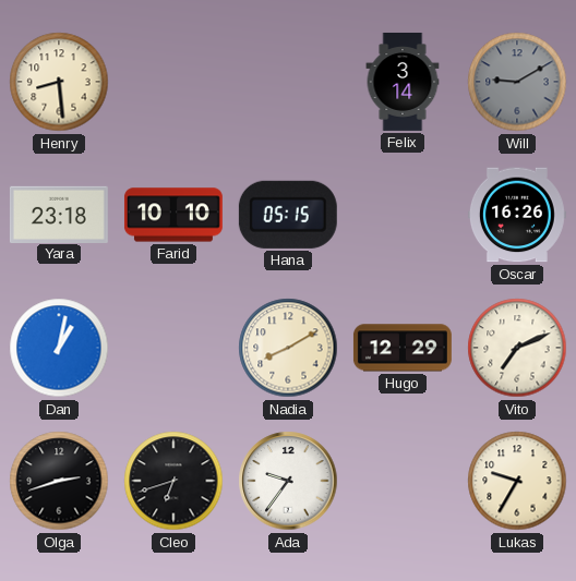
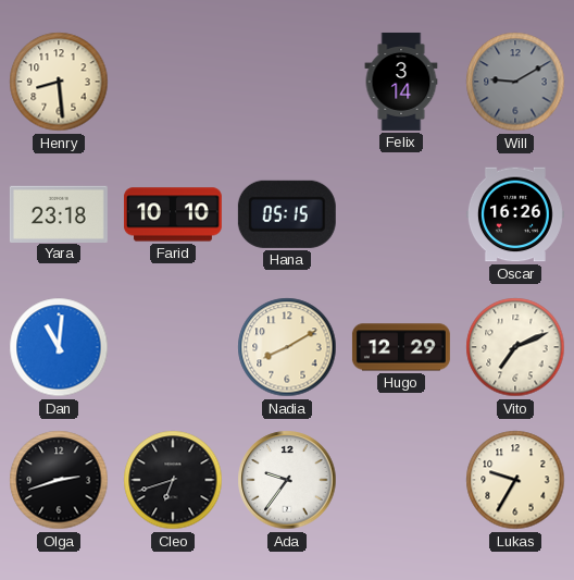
Dan: 1:02 -> 11:01 (59, 347)
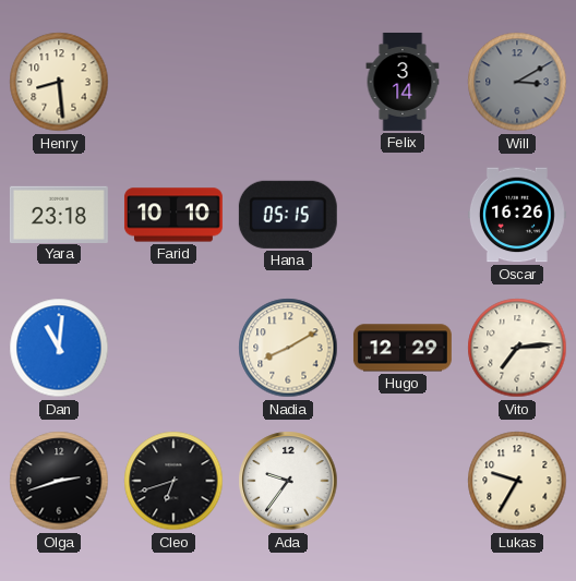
Will: 9:10 -> 3:10 (517, 82)
Vito: 7:11 -> 7:14 (517, 348)
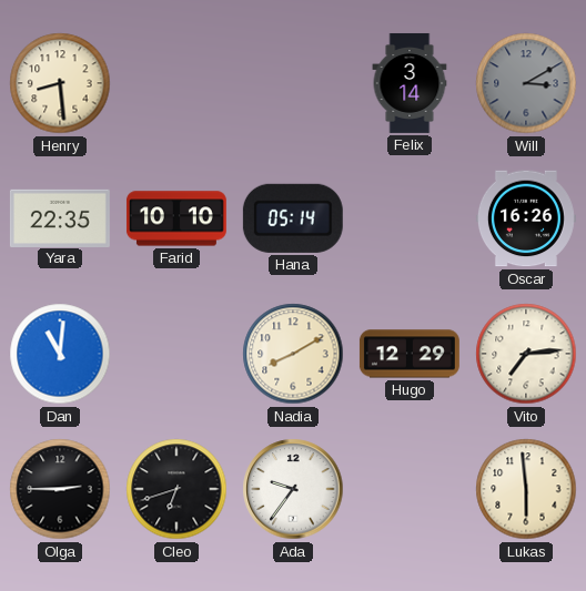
Yara: 23:18 -> 22:35 (60, 217)
Hana: 05:15 -> 05:14 (293, 218)
Olga: 2:42 -> 2:45 (60, 489)
Lukas: 9:35 -> 5:59 (526, 489)
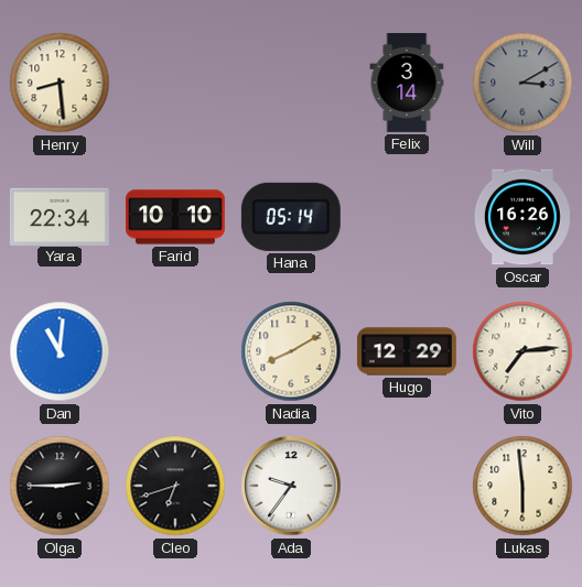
Yara: 22:35 -> 22:34 (60, 216)
